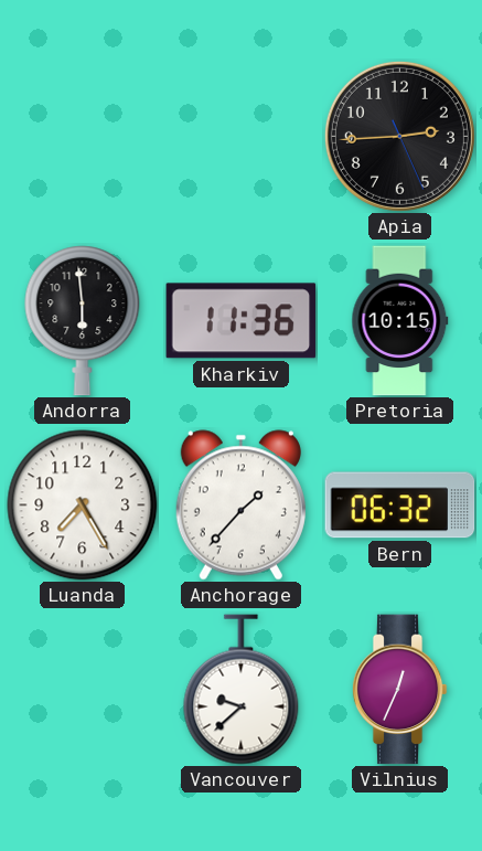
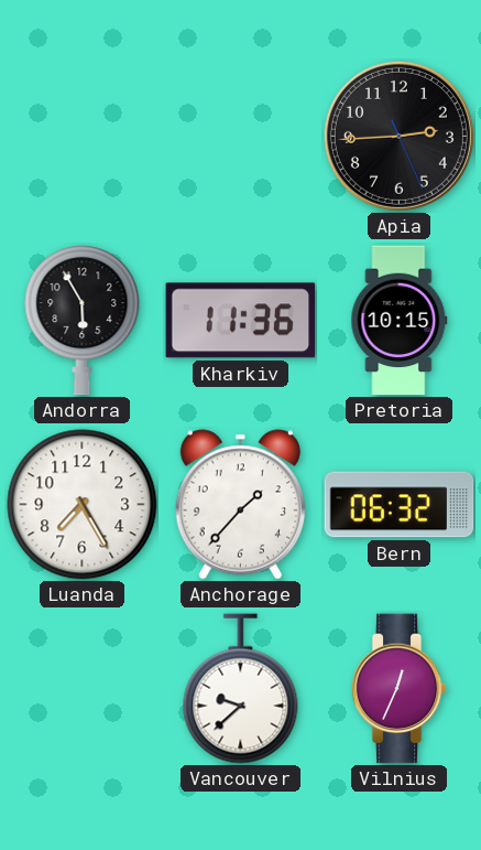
Andorra: 5:59 -> 5:55 (83, 321)
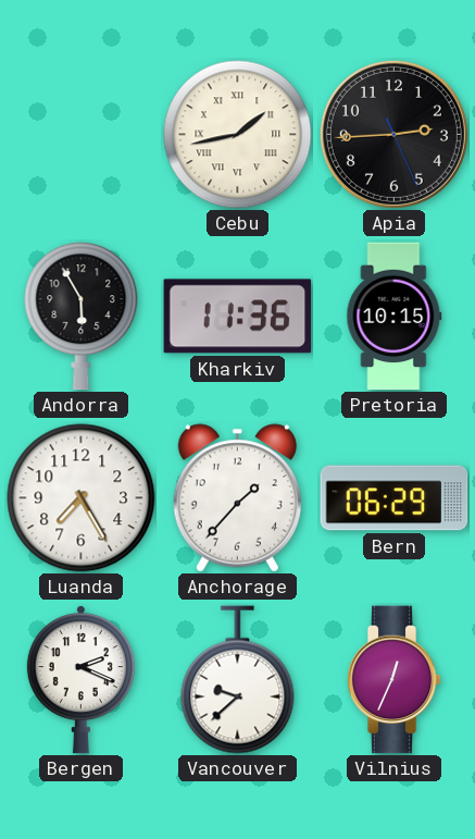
Cebu: none -> 1:43 (238, 135)
Bern: 06:32 -> 06:29 (395, 498)
Bergen: none -> 2:19 (80, 680)
